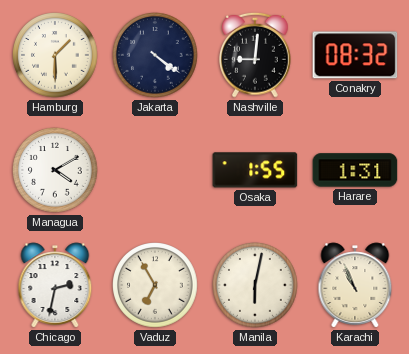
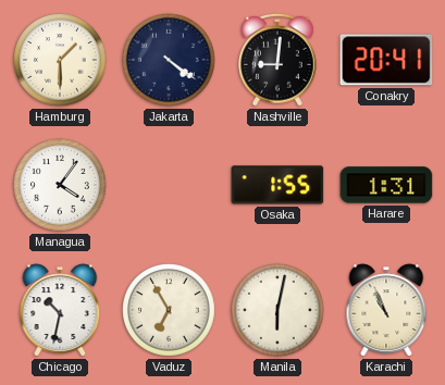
Conakry: 08:32 -> 20:41 (386, 60)
Managua: 4:10 -> 4:06 (61, 186)
Chicago: 2:32 -> 10:32 (60, 310)
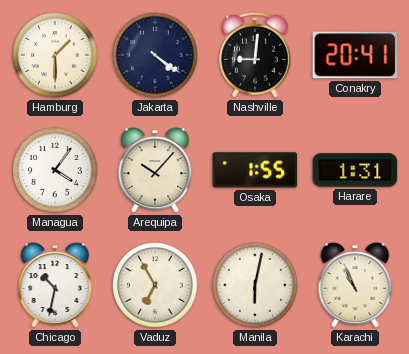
Arequipa: none -> 10:07 (155, 170)
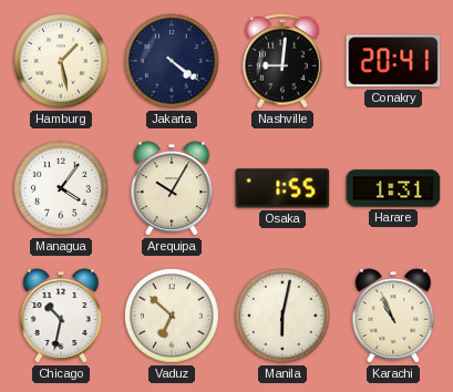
Hamburg: 1:30 -> 1:28 (62, 62)
Arequipa: 10:07 -> 10:05 (172, 188)
Vaduz: 6:55 -> 6:52 (173, 317)
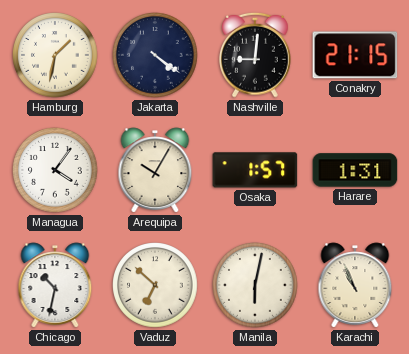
Hamburg: 1:28 -> 1:32 (56, 56)
Conakry: 20:41 -> 21:15 (355, 55)
Osaka: 1:55 -> 1:57 (255, 170)
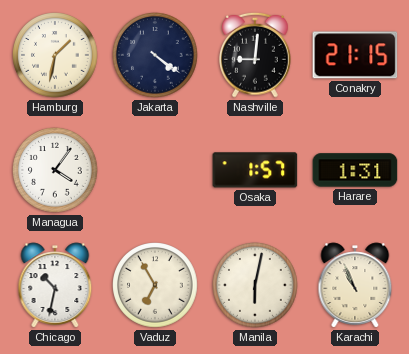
Arequipa: 10:05 -> none (155, 170)
Vaduz: 6:52 -> 6:55 (156, 286)
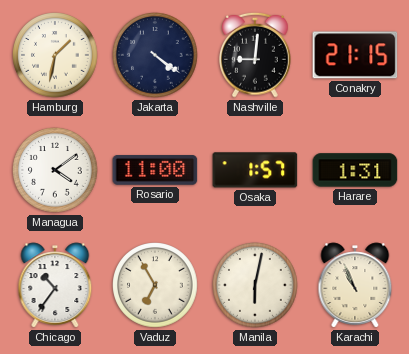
Managua: 4:06 -> 4:09 (56, 171)
Rosario: none -> 11:00 (155, 171)
Chicago: 10:32 -> 10:36 (55, 285)
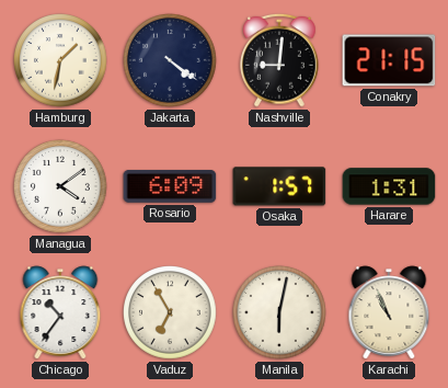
Rosario: 11:00 -> 6:09 (170, 187)
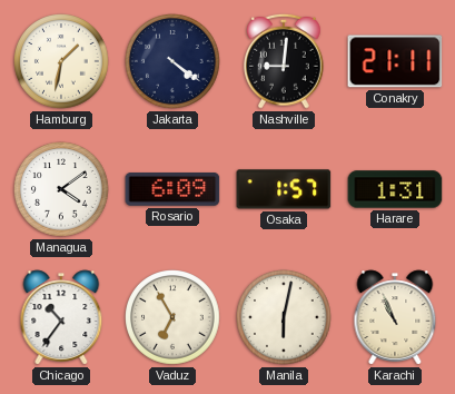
Conakry: 21:15 -> 21:11 (395, 61)
